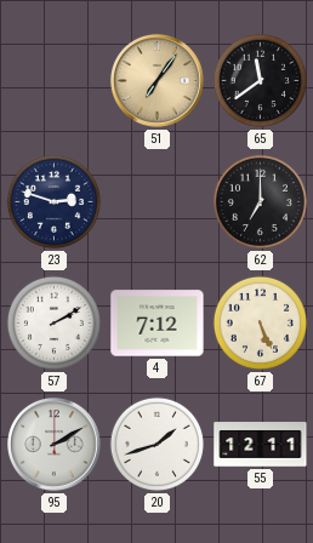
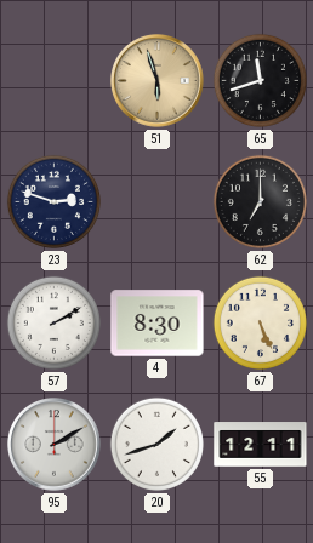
51: 7:06 -> 5:57 (158, 81)
65: 11:39 -> 11:42 (260, 80)
4: 7:12 -> 8:30 (158, 324)
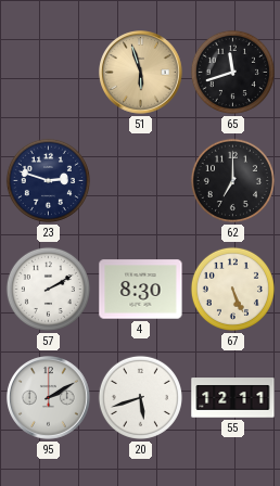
20: 1:42 -> 5:42 (140, 397)
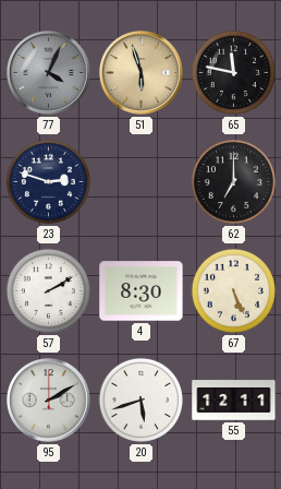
77: none -> 4:04 (49, 73)
65: 11:42 -> 11:47 (233, 72)
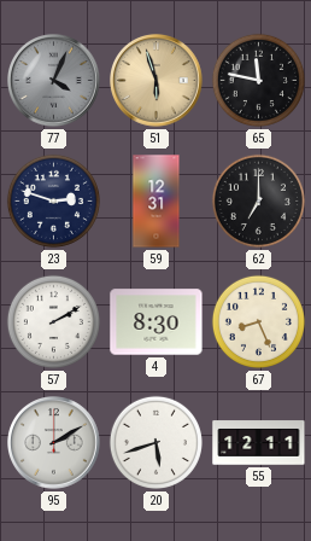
59: none -> 12:31 (157, 202)
67: 5:26 -> 8:26 (258, 321)
